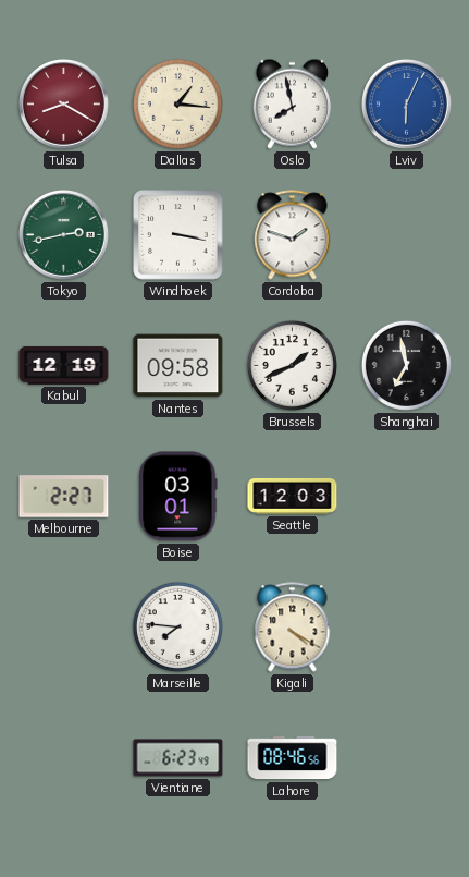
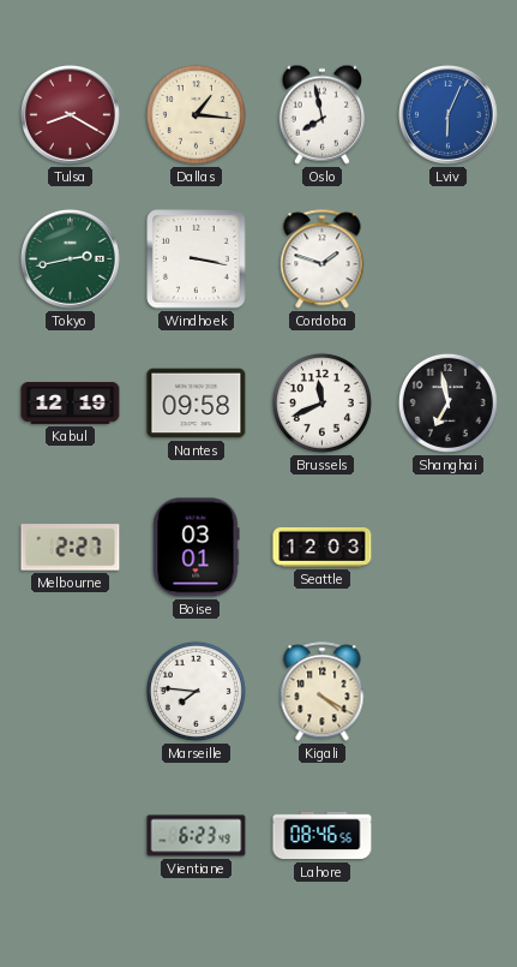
Brussels: 1:41 -> 11:41 (321, 402)
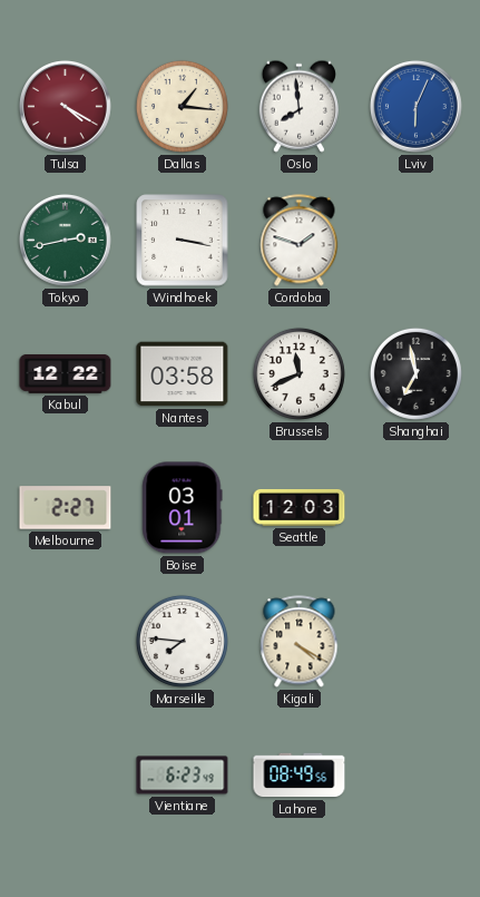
Tulsa: 8:20 -> 4:20 (66, 107)
Oslo: 7:58 -> 7:59 (298, 106)
Kabul: 12:19 -> 12:22 (66, 373)
Nantes: 09:58 -> 03:58 (183, 374)
Lahore: 08:46 -> 08:49 (300, 776)
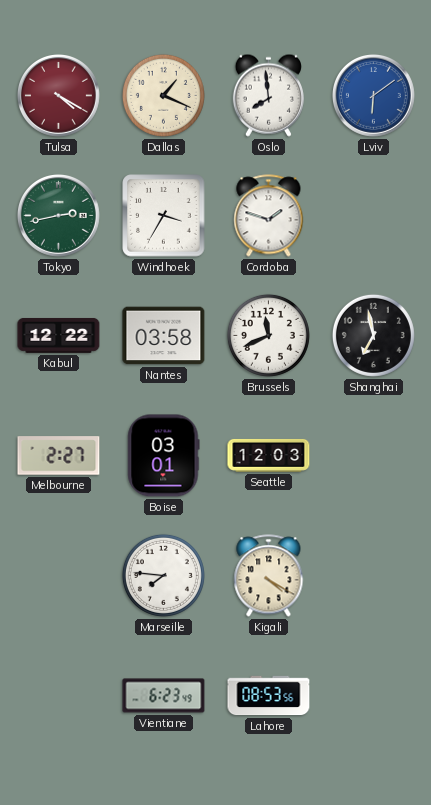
Dallas: 1:16 -> 1:19 (163, 95)
Lviv: 6:04 -> 6:09 (374, 96)
Windhoek: 3:17 -> 3:35 (164, 216)
Lahore: 08:49 -> 08:53 (269, 696)
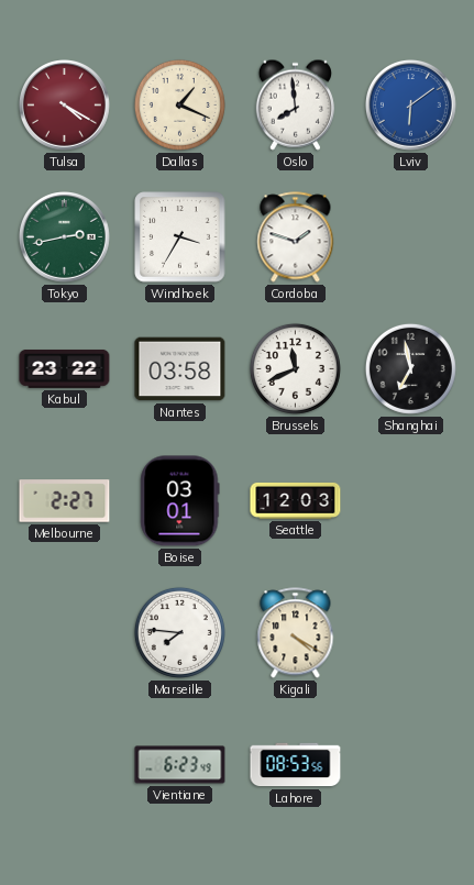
Kabul: 12:22 -> 23:22 (65, 368)
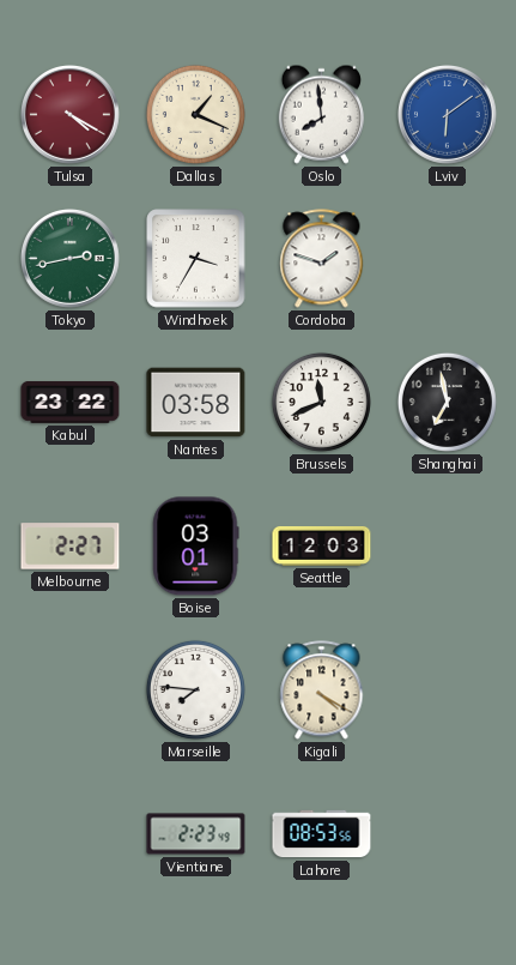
Vientiane: 6:23 -> 2:23 (196, 834)
